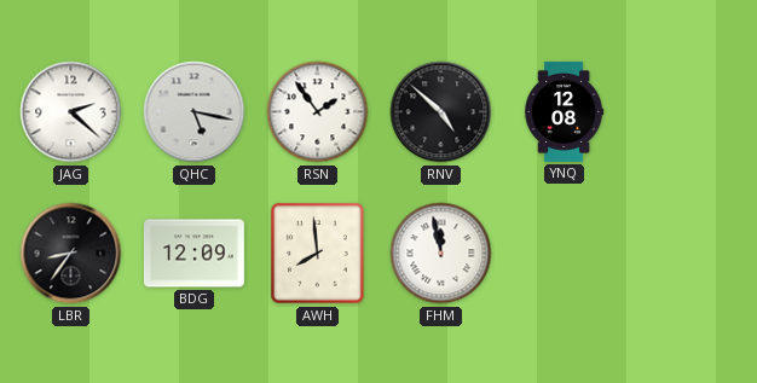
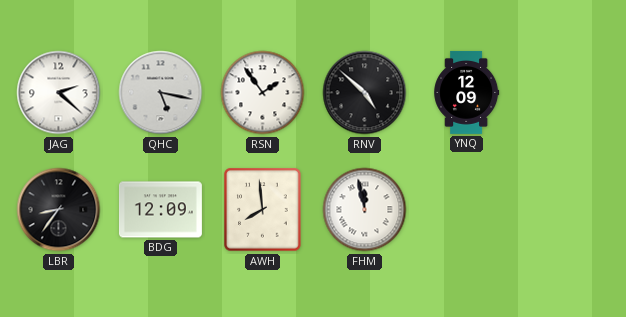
YNQ: 12:08 -> 12:09 (467, 92)
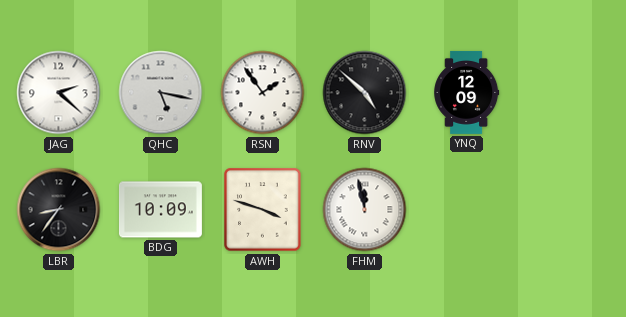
BDG: 12:09 -> 10:09 (160, 210)
AWH: 7:59 -> 3:48 (263, 210)
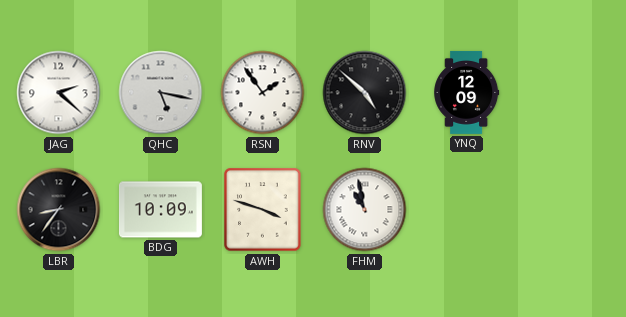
FHM: 11:58 -> 10:58 (365, 210)
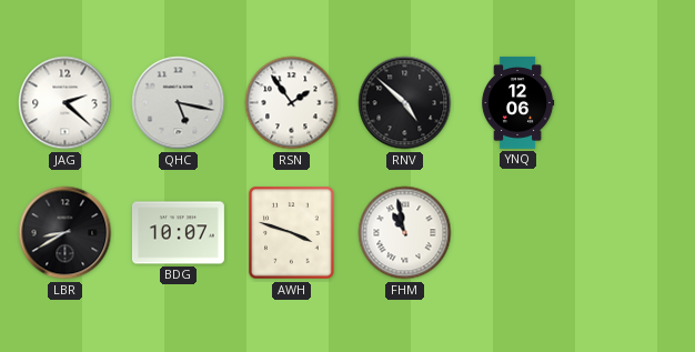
YNQ: 12:09 -> 12:06 (518, 102)
LBR: 8:36 -> 8:40 (66, 233)
BDG: 10:09 -> 10:07 (178, 233)
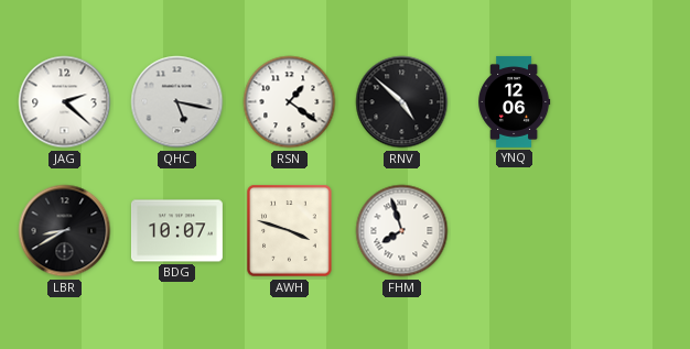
RSN: 1:54 -> 1:21 (290, 102)
FHM: 10:58 -> 7:57 (402, 231)
